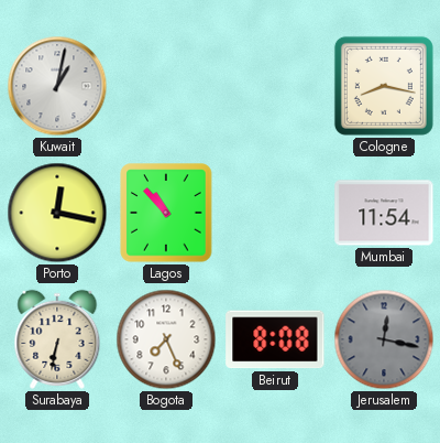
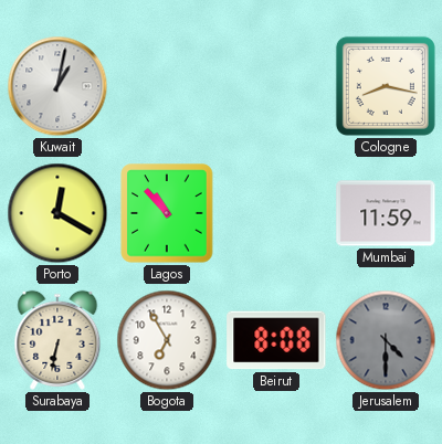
Porto: 12:17 -> 12:20 (57, 213)
Mumbai: 11:54 -> 11:59 (386, 213)
Bogota: 7:26 -> 6:55 (167, 340)
Jerusalem: 12:17 -> 4:30 (386, 340)
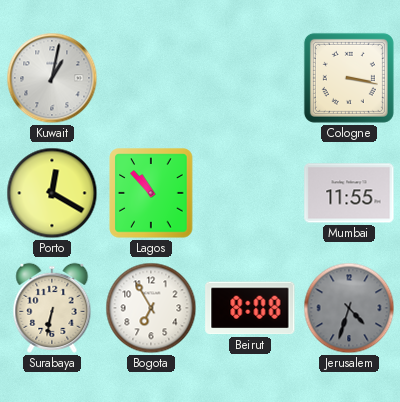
Cologne: 8:17 -> 3:17 (349, 78)
Mumbai: 11:59 -> 11:55 (349, 193)
Jerusalem: 4:30 -> 4:33 (349, 308)
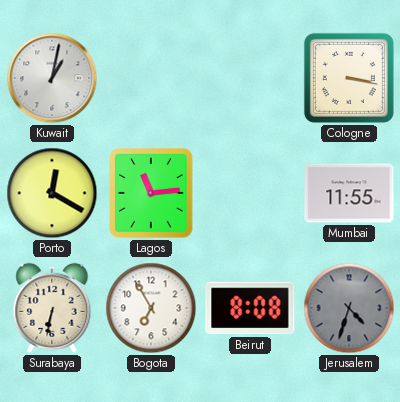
Lagos: 10:53 -> 11:14 (151, 193)
